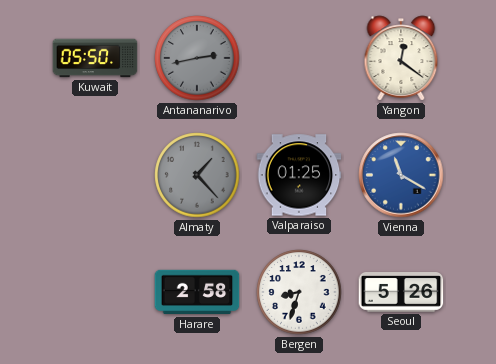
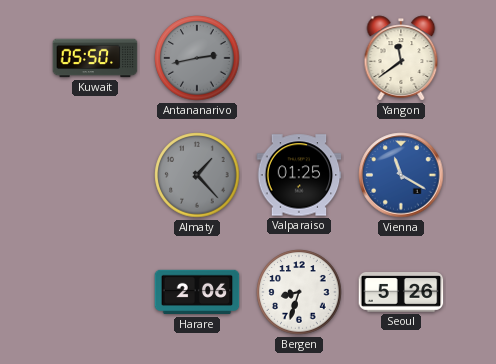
Yangon: 12:21 -> 11:39 (401, 58)
Harare: 2:58 -> 2:06 (197, 292)
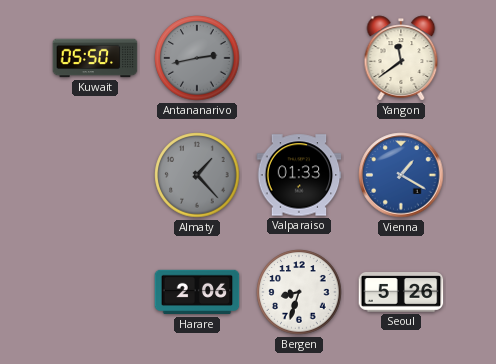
Valparaiso: 01:25 -> 01:33 (299, 175)
Vienna: 11:20 -> 1:20 (401, 175)
